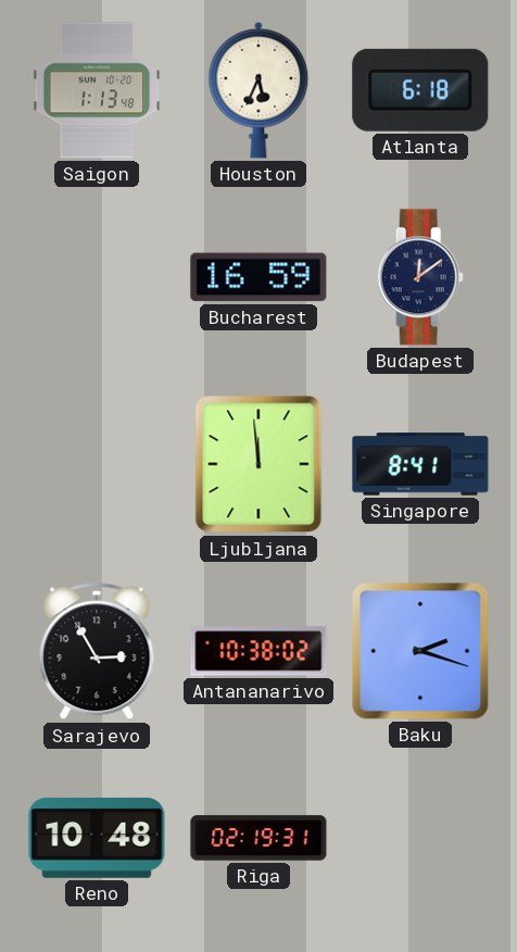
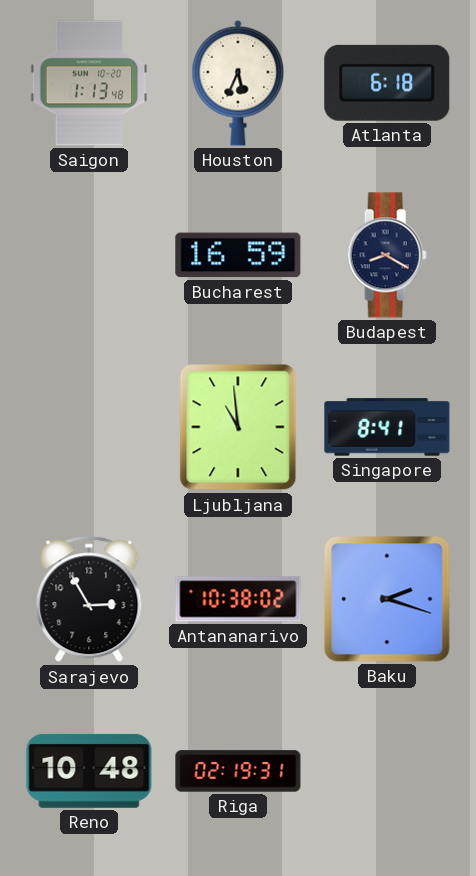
Budapest: 12:09 -> 8:20 (387, 255)
Ljubljana: 11:59 -> 10:59 (238, 427)
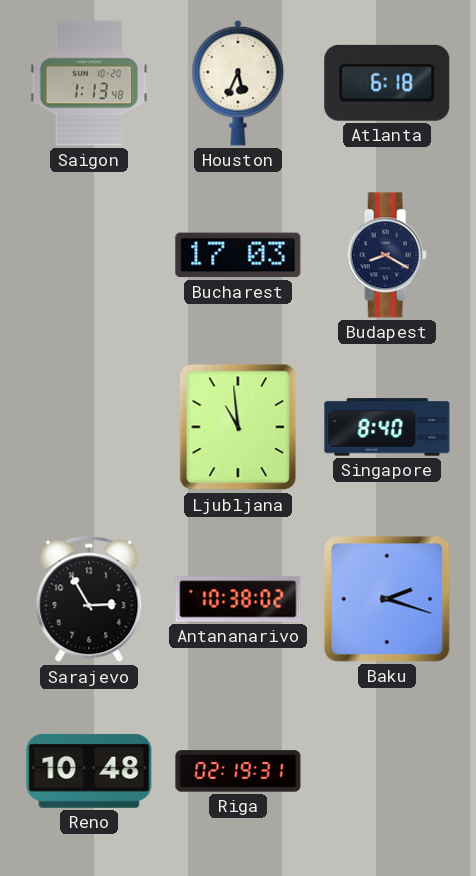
Bucharest: 16:59 -> 17:03 (238, 255)
Singapore: 8:41 -> 8:40 (387, 427)
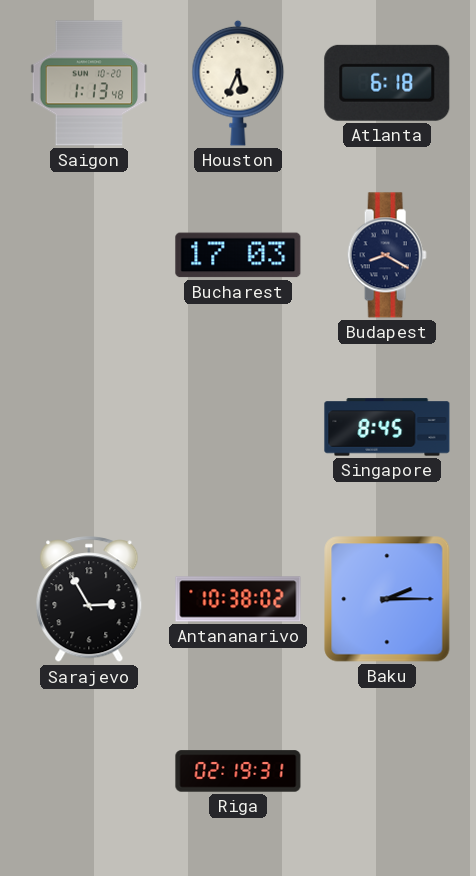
Ljubljana: 10:59 -> none (238, 427)
Singapore: 8:40 -> 8:45 (387, 427)
Baku: 2:18 -> 2:15 (387, 599)
Reno: 10:48 -> none (89, 771)
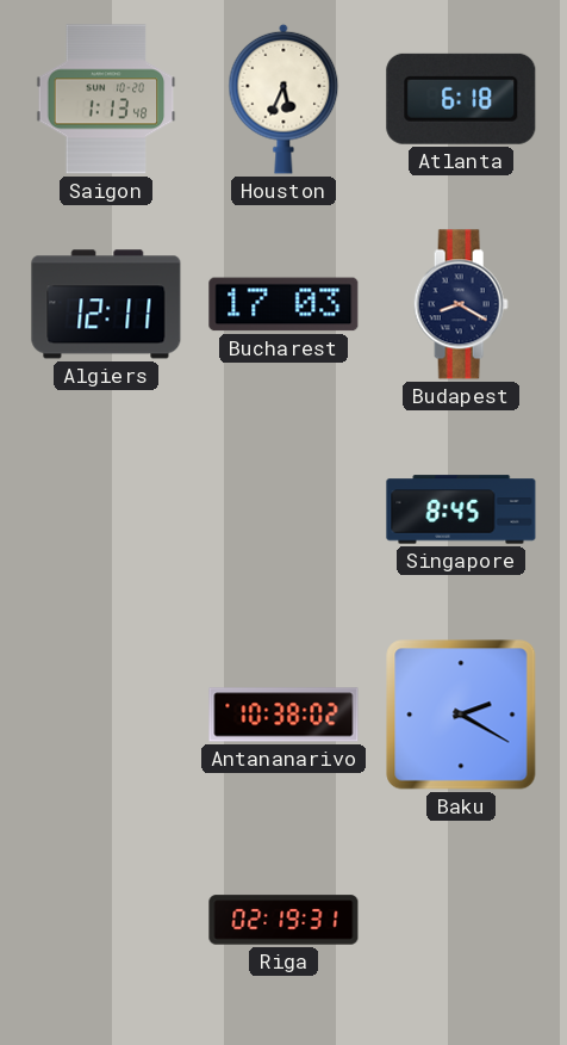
Algiers: none -> 12:11 (106, 304)
Sarajevo: 2:55 -> none (89, 600)
Baku: 2:15 -> 2:20 (461, 715)
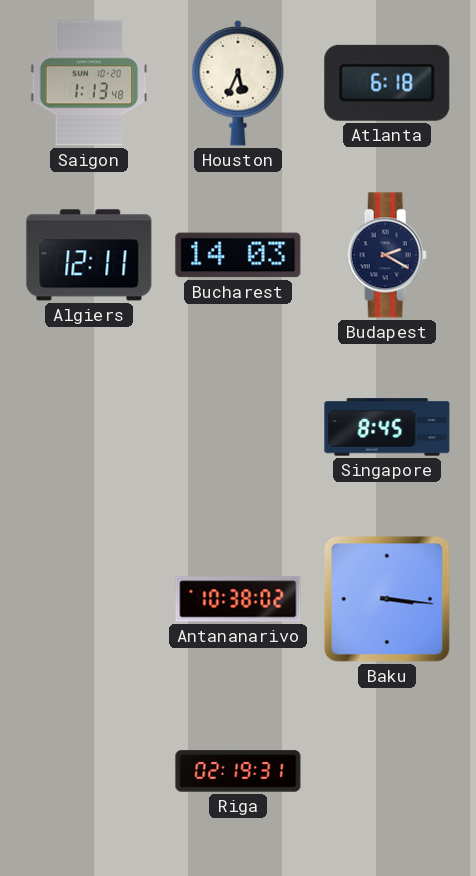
Bucharest: 17:03 -> 14:03 (238, 255)
Budapest: 8:20 -> 2:20 (387, 255)
Baku: 2:20 -> 3:16 (387, 599)
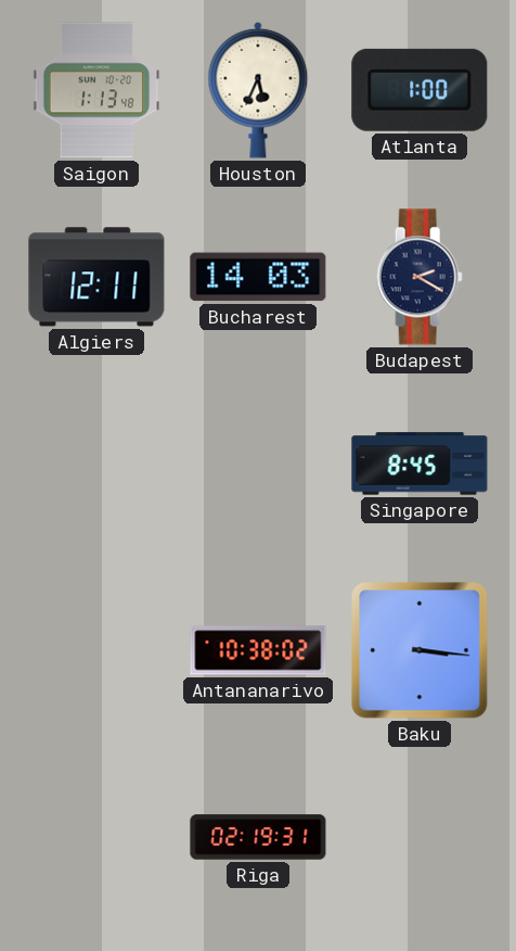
Atlanta: 6:18 -> 1:00 (420, 90)
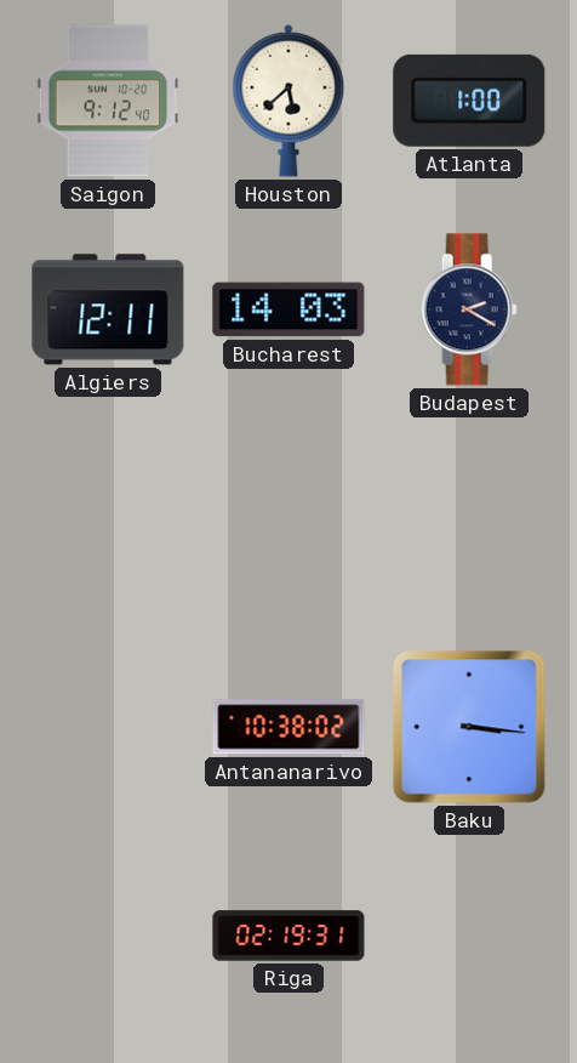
Saigon: 1:13 -> 9:12 (108, 101)
Houston: 5:34 -> 5:38 (288, 101)
Singapore: 8:45 -> none (420, 464)
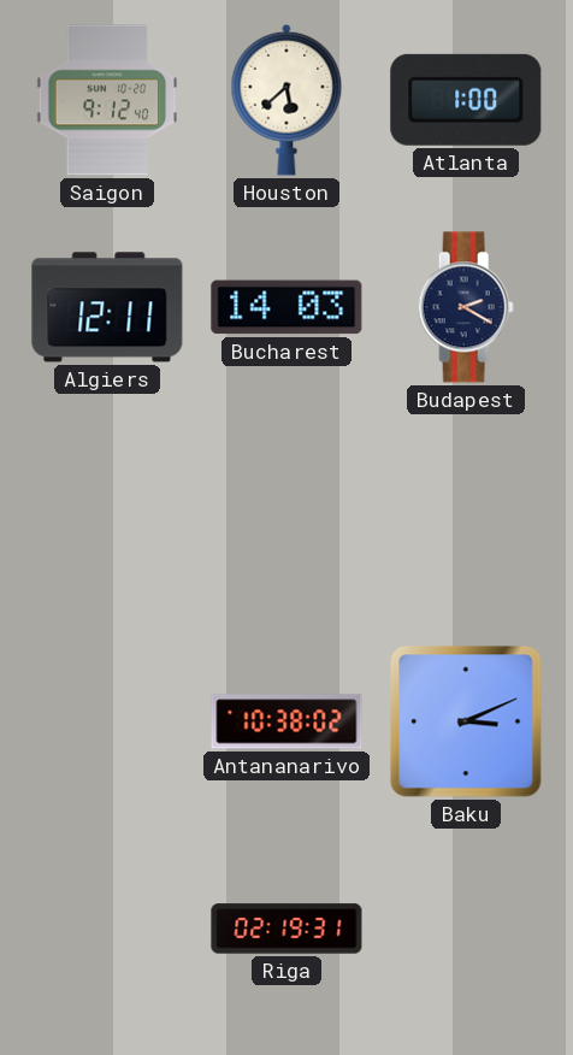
Baku: 3:16 -> 3:11 (466, 721)
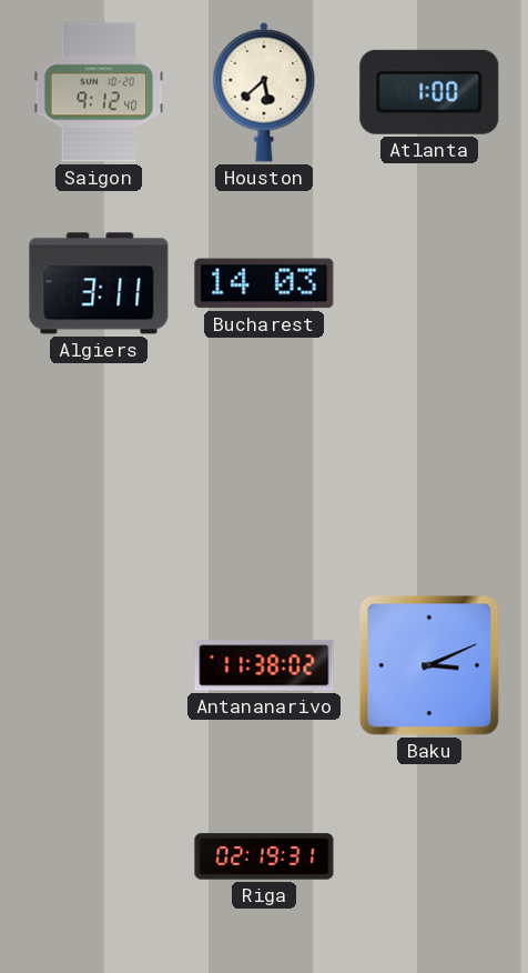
Algiers: 12:11 -> 3:11 (99, 283)
Budapest: 2:20 -> none (466, 307)
Antananarivo: 10:38 -> 11:38 (264, 665)
